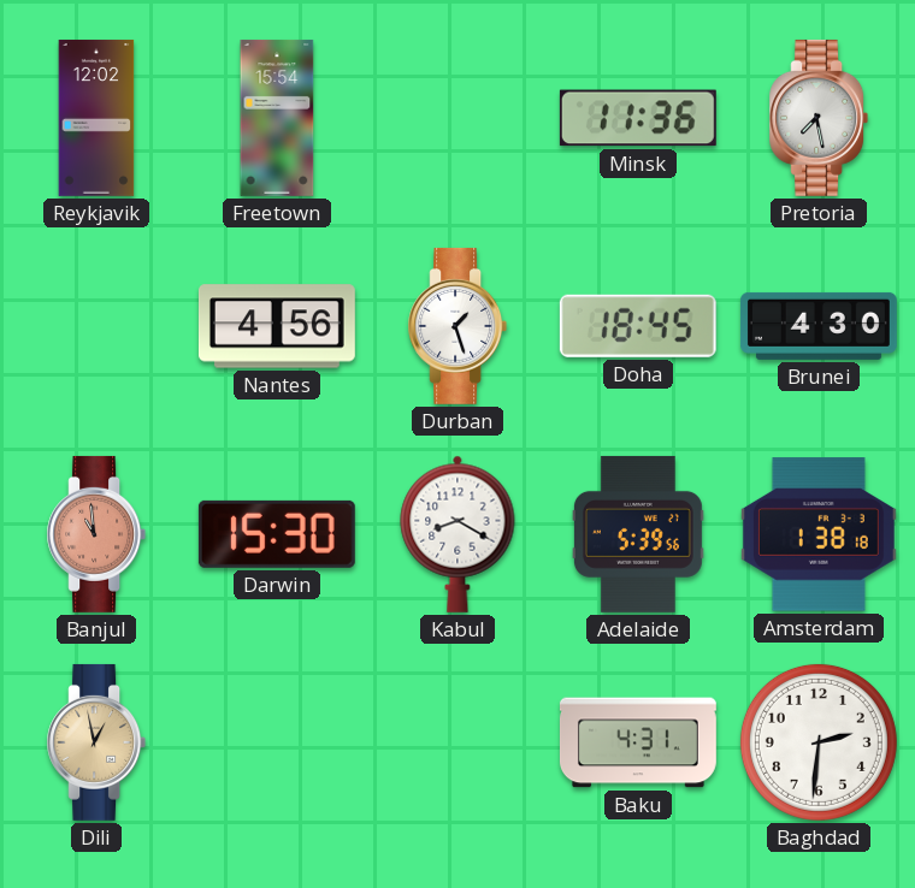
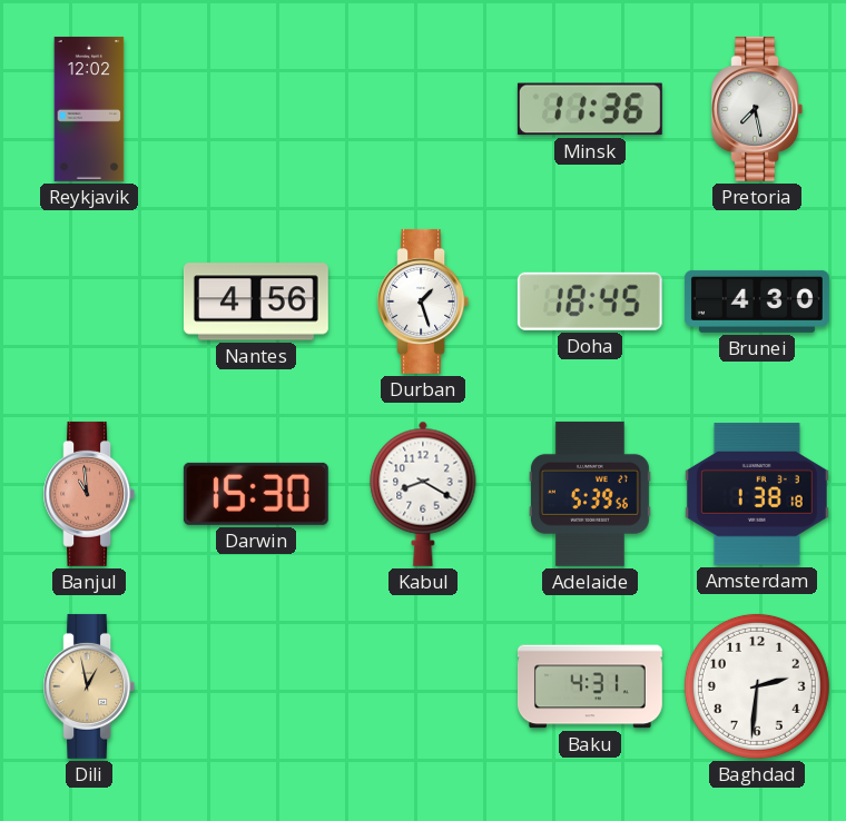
Freetown: 15:54 -> none (277, 118)
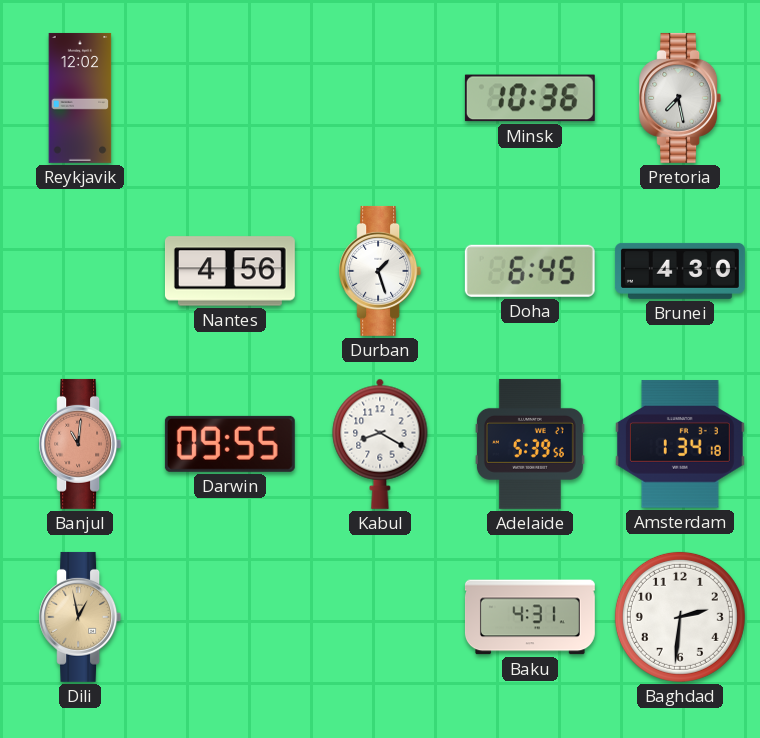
Minsk: 11:36 -> 10:36 (530, 98)
Doha: 18:45 -> 6:45 (530, 271)
Banjul: 10:59 -> 11:01 (80, 444)
Darwin: 15:30 -> 09:55 (230, 444)
Amsterdam: 1:38 -> 1:34 (680, 444)
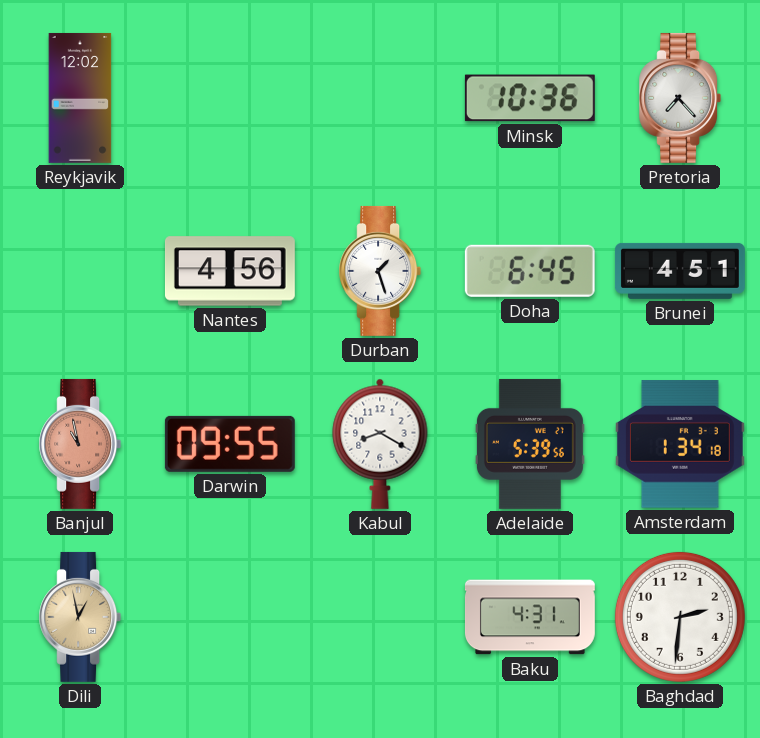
Pretoria: 7:28 -> 7:23 (680, 98)
Brunei: 4:30 -> 4:51 (680, 271)
Banjul: 11:01 -> 10:58 (80, 444)
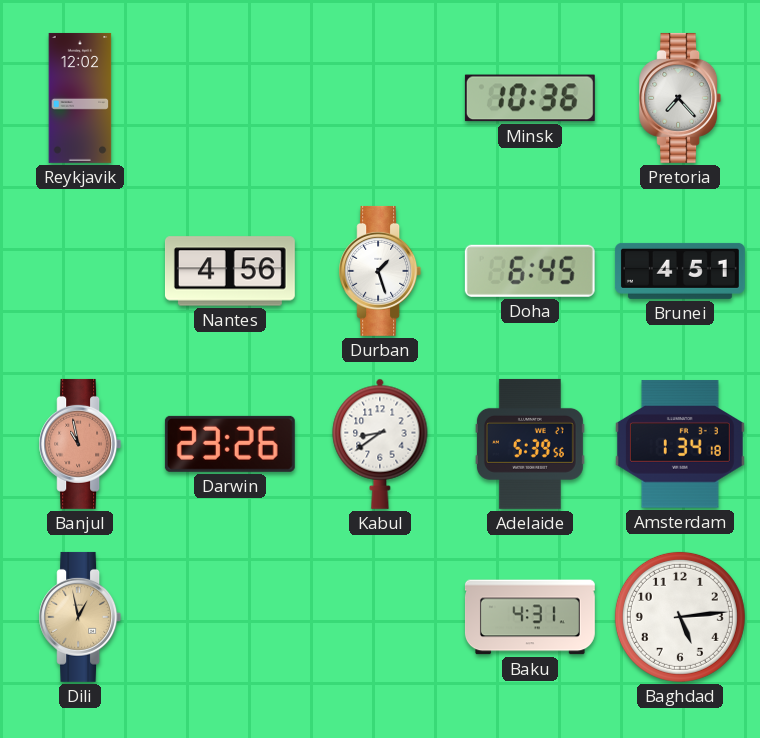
Darwin: 09:55 -> 23:26 (230, 444)
Kabul: 8:20 -> 8:39 (380, 444)
Baghdad: 2:31 -> 5:14 (680, 617)
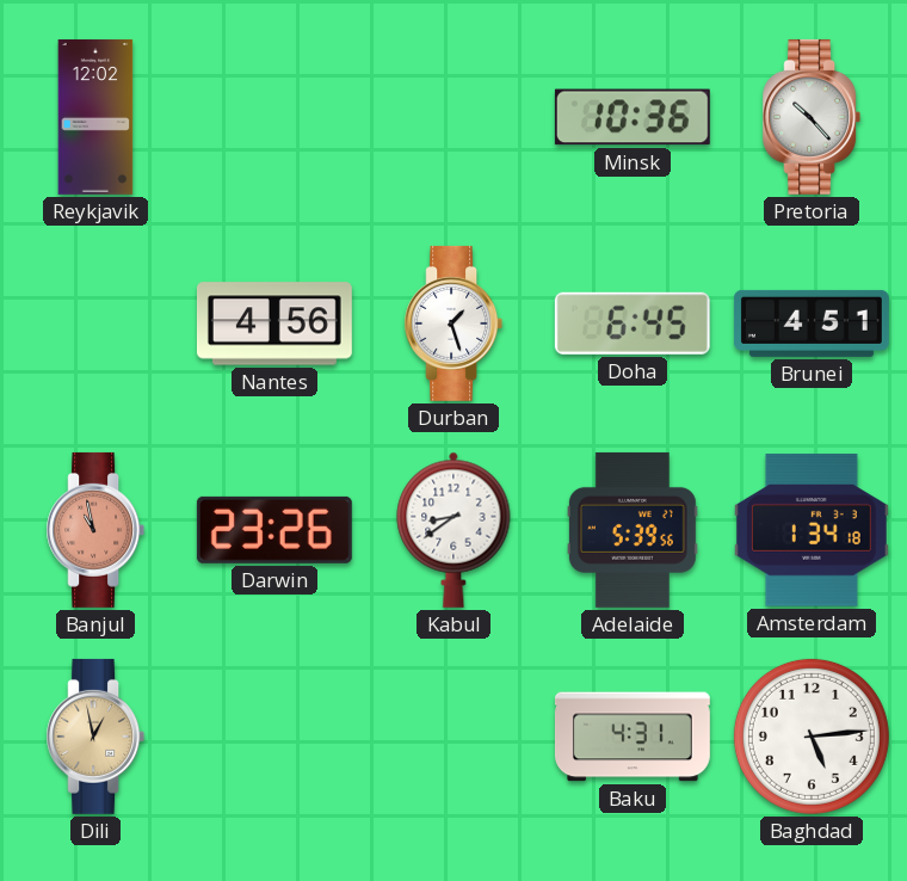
Pretoria: 7:23 -> 10:23 (812, 117)
